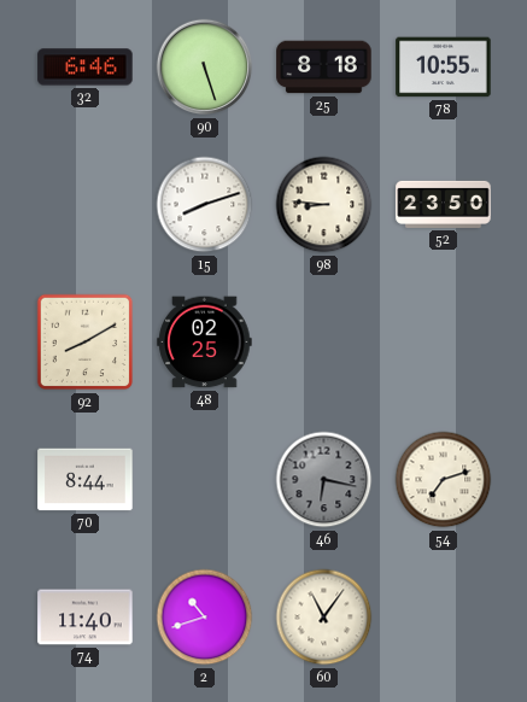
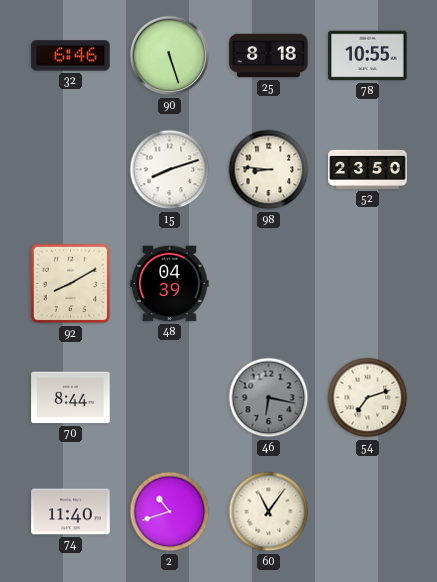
48: 02:25 -> 04:39 (170, 284)
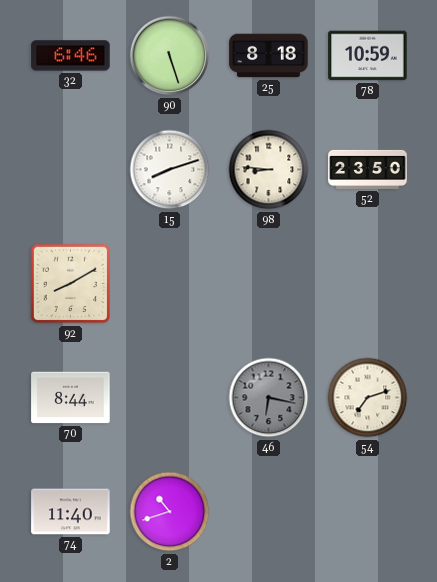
78: 10:55 -> 10:59 (368, 56)
48: 04:39 -> none (170, 284)
60: 11:06 -> none (269, 512)
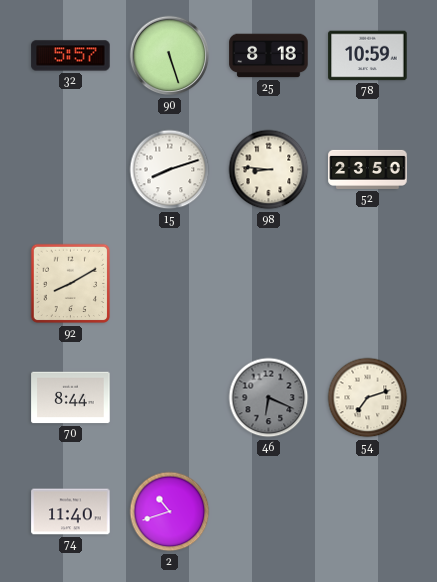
32: 6:46 -> 5:57 (71, 56)
46: 6:17 -> 6:19 (269, 398)
